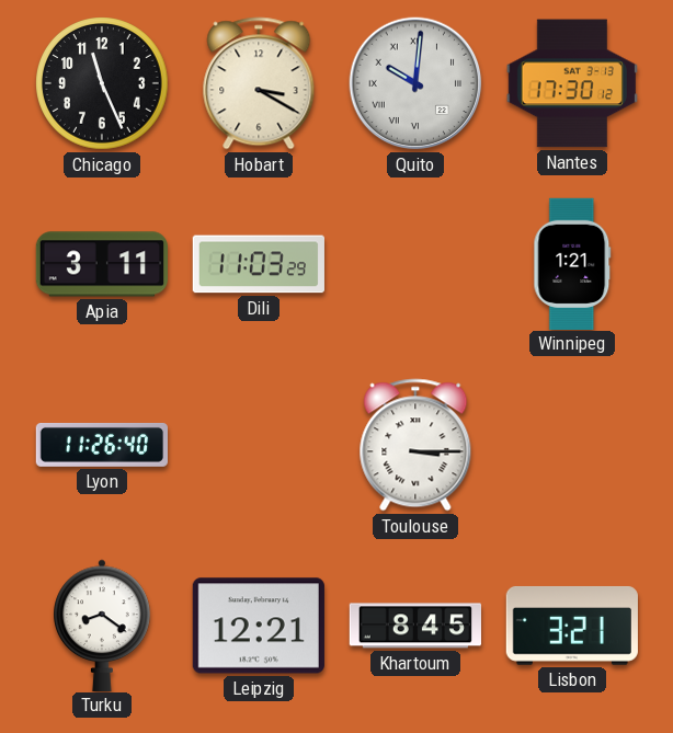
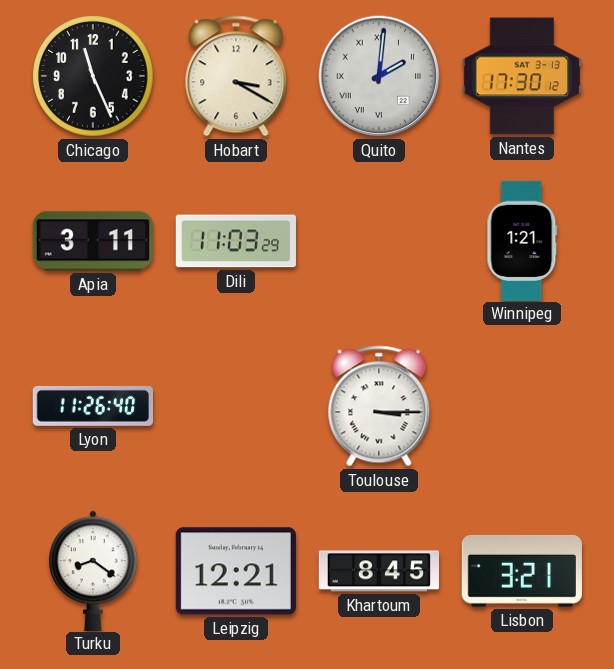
Quito: 10:01 -> 2:01 (379, 76)
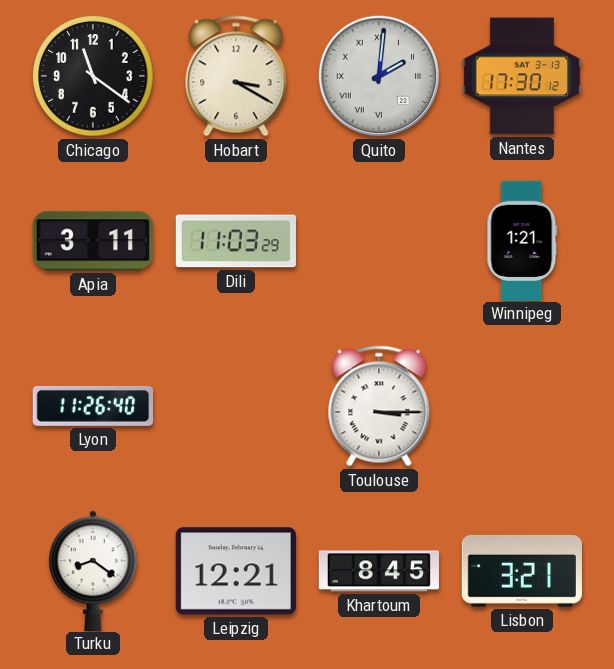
Chicago: 11:26 -> 11:21 (93, 76)
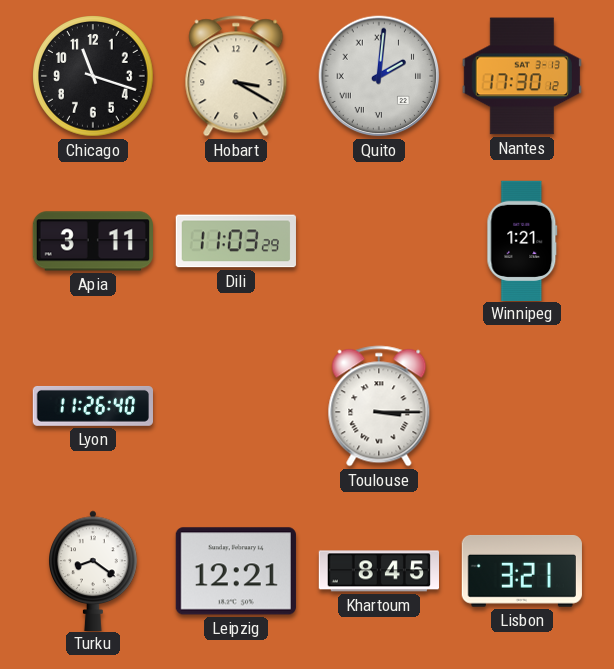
Chicago: 11:21 -> 11:18 (93, 76)
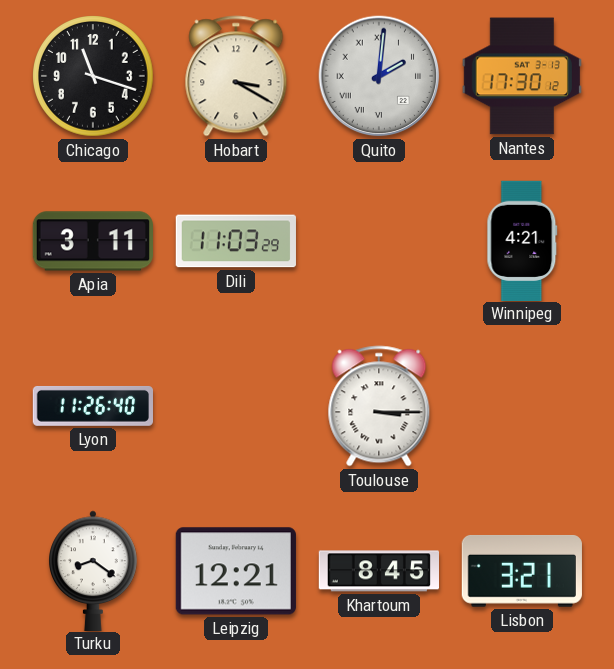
Winnipeg: 1:21 -> 4:21 (522, 240)
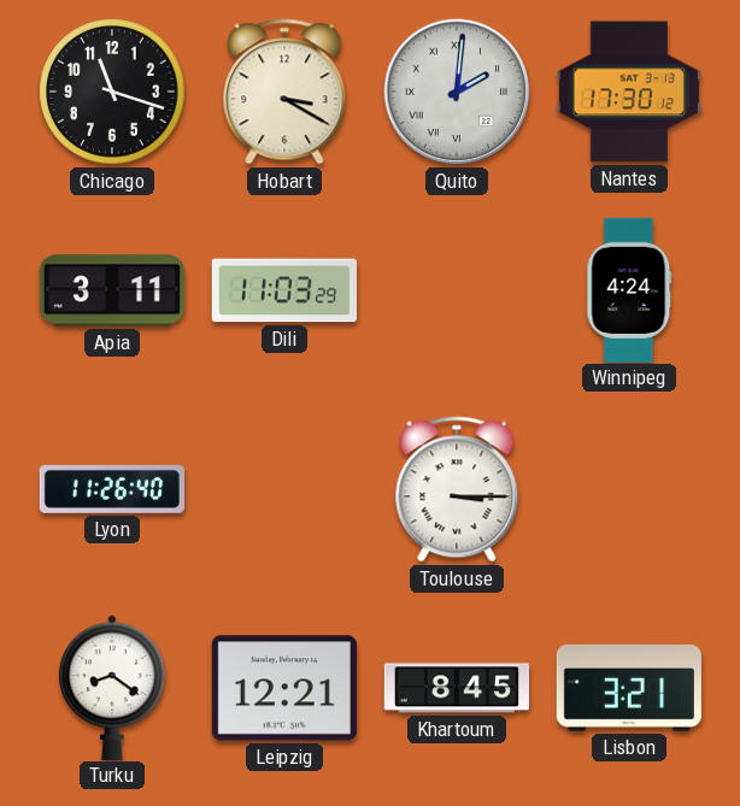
Winnipeg: 4:21 -> 4:24 (629, 289)
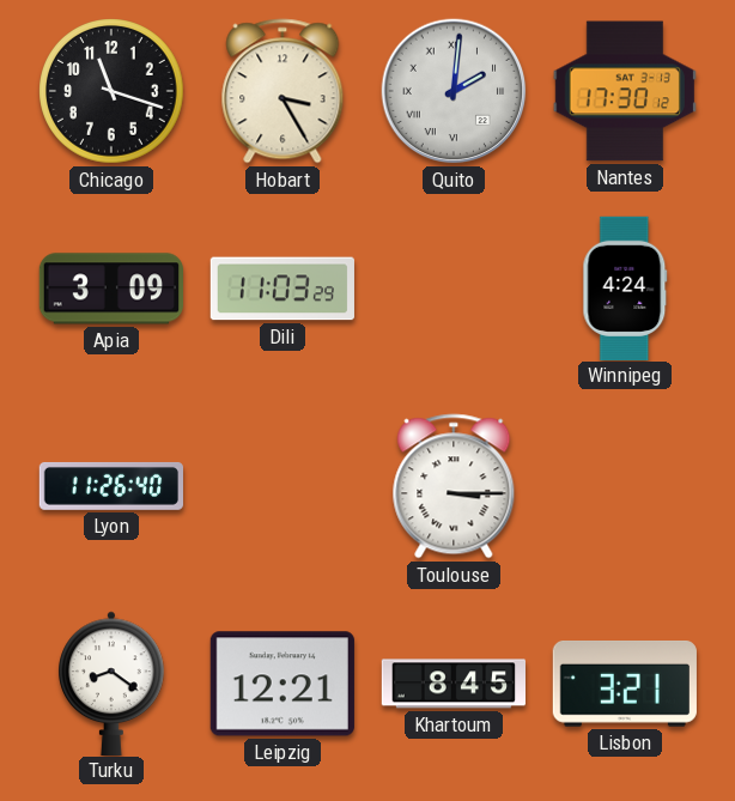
Hobart: 3:20 -> 3:25 (283, 91)
Apia: 3:11 -> 3:09 (110, 289)
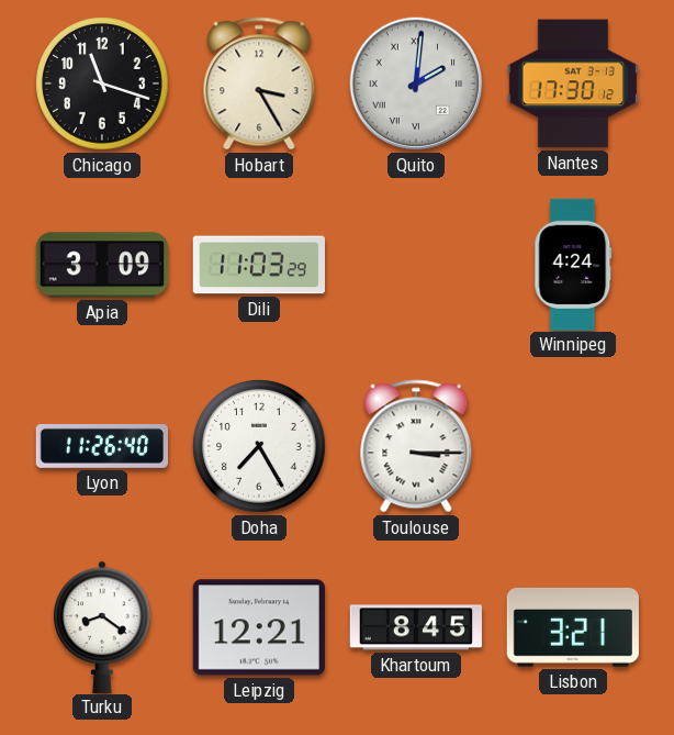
Doha: none -> 7:25 (259, 446)
